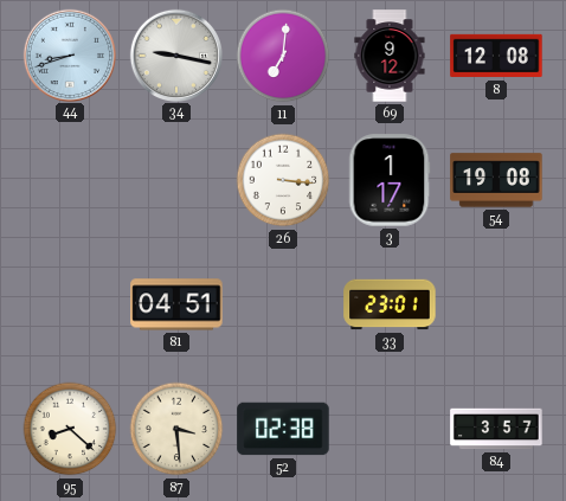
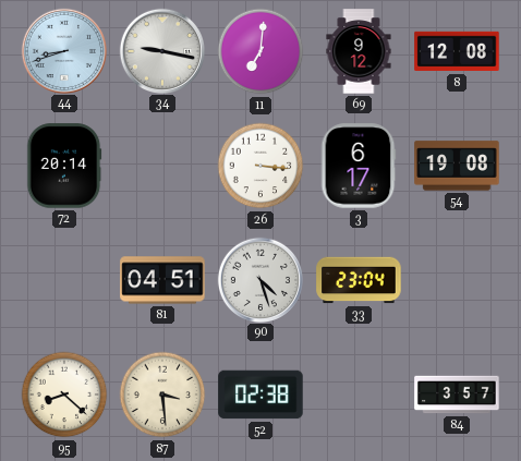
72: none -> 20:14 (64, 166)
3: 1:17 -> 6:17 (359, 166)
90: none -> 4:27 (259, 279)
33: 23:01 -> 23:04 (359, 280)
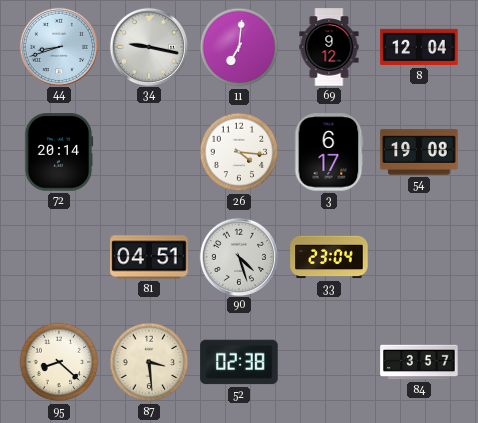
8: 12:08 -> 12:04 (419, 47)
26: 3:16 -> 4:16 (239, 152)
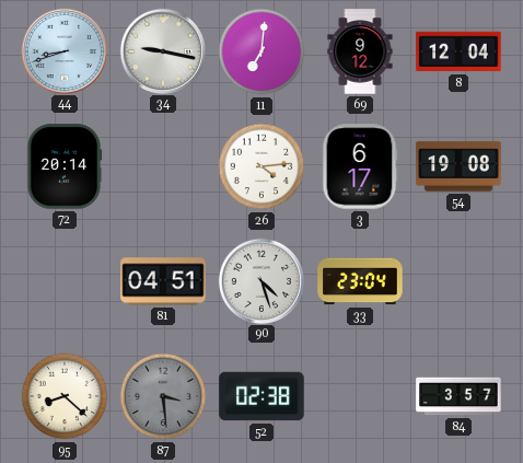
26: 4:16 -> 4:14 (261, 166)
87 dial: cream -> grey (163, 396)
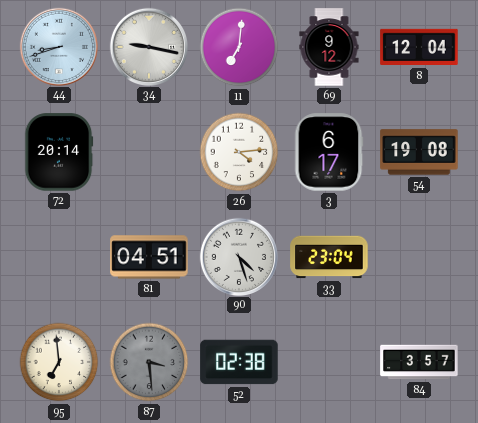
95: 8:22 -> 6:59 (59, 362)
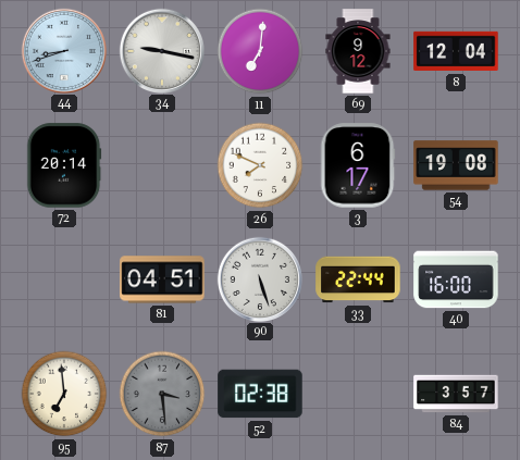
26: 4:14 -> 7:49 (260, 165)
90: 4:27 -> 5:27 (259, 278)
33: 23:04 -> 22:44 (358, 279)
40: none -> 16:00 (456, 279)
